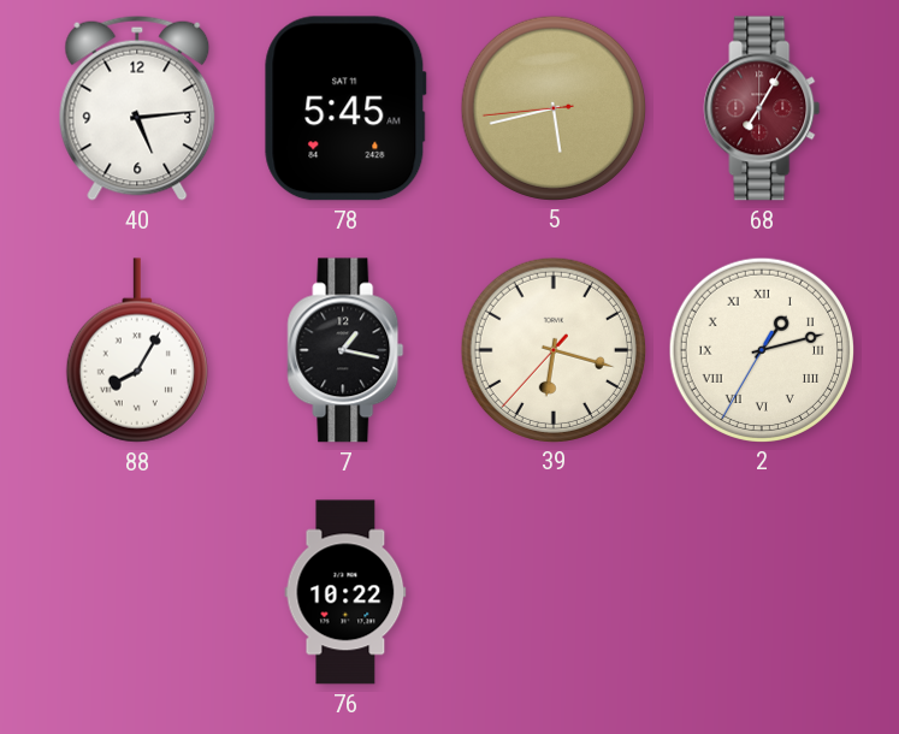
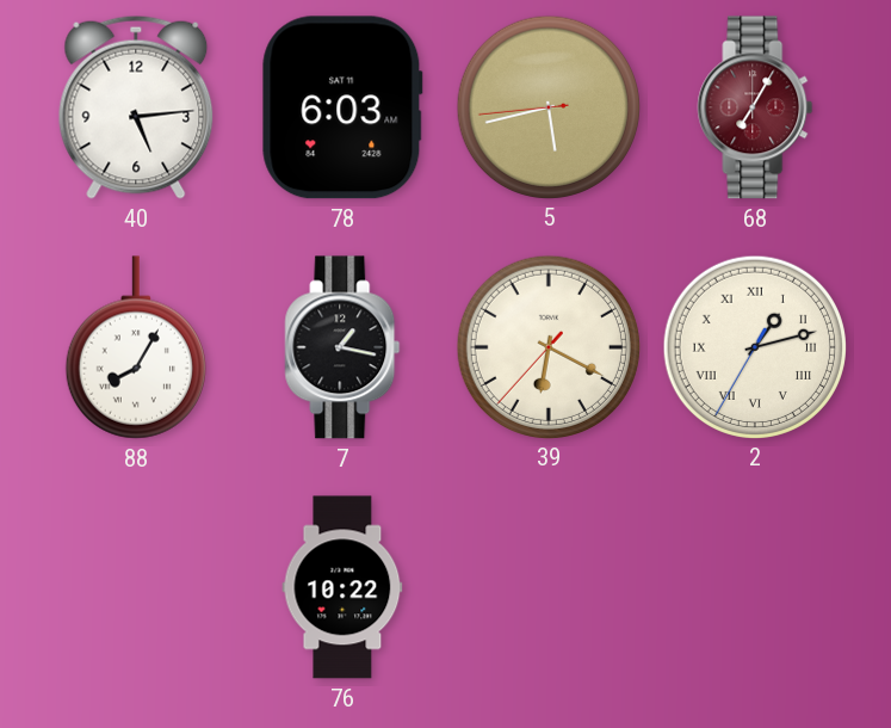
78: 5:45 -> 6:03 (342, 107)
39: 6:17 -> 6:19 (547, 346)
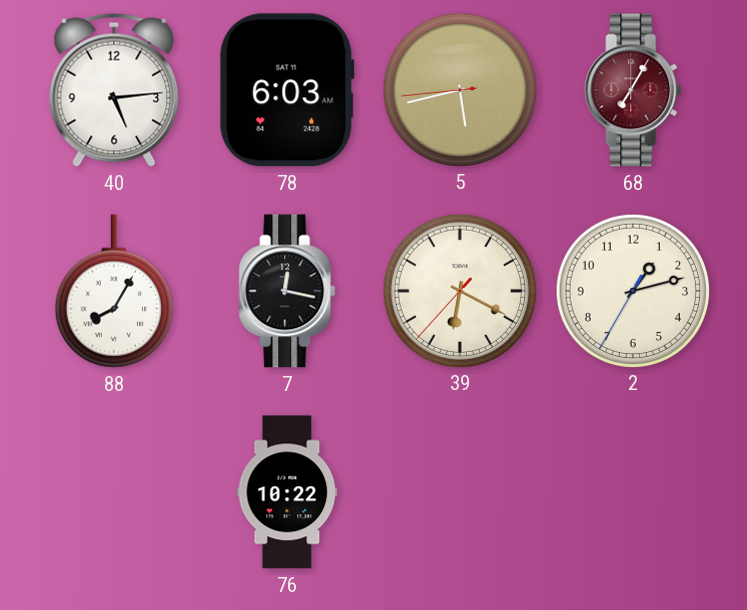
7: 1:17 -> 12:17 (287, 291)
2 numerals: Roman -> Arabic (632, 290)
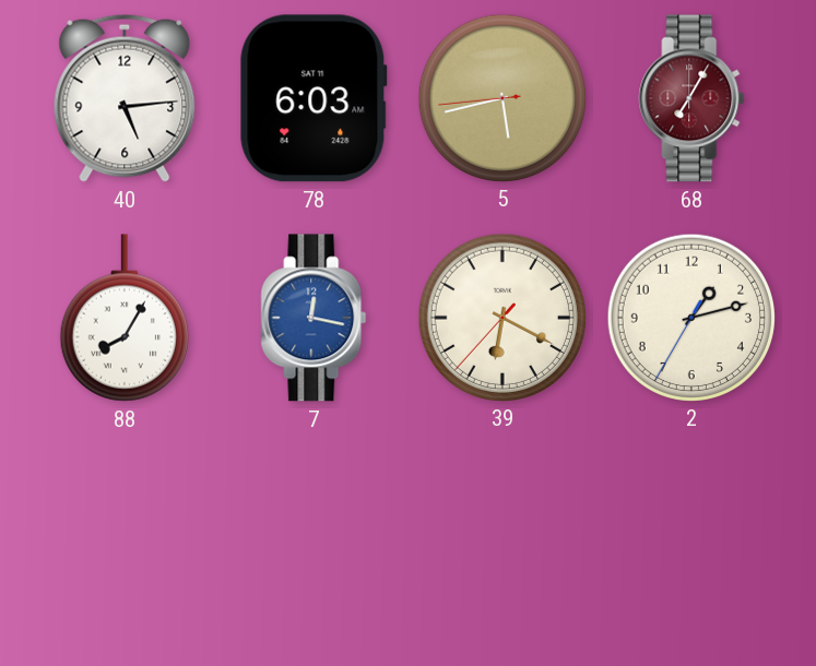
7 dial: black -> blue (314, 318)
76: 10:22 -> none (287, 492)
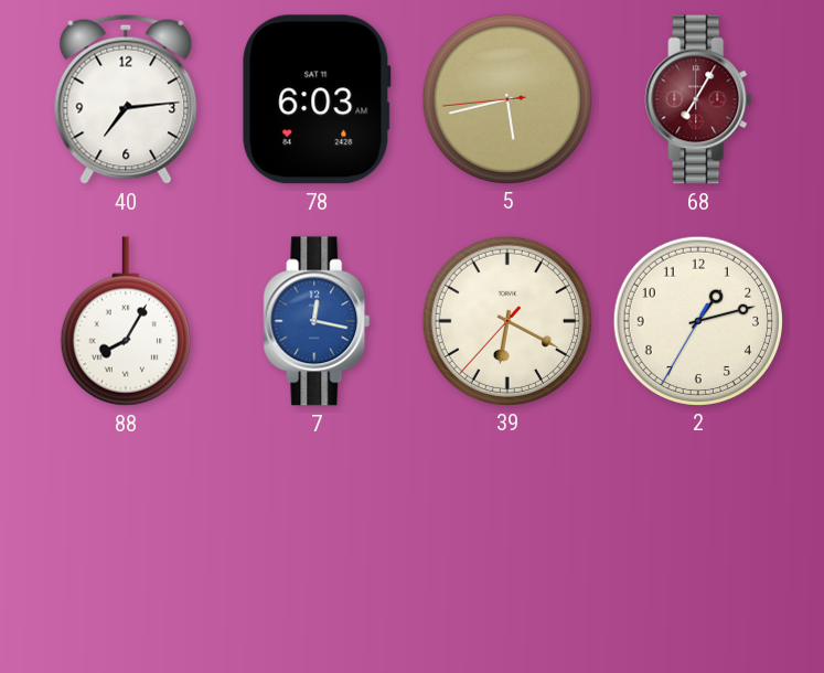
40: 5:14 -> 7:14 (126, 99)
